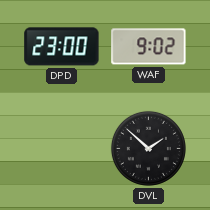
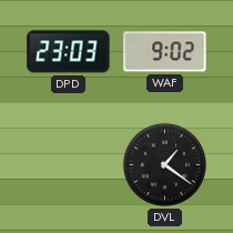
DPD: 23:00 -> 23:03 (69, 52)
DVL: 1:52 -> 1:21 (164, 164)
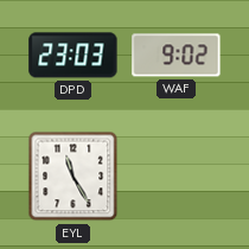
EYL: none -> 11:25 (74, 177)
DVL: 1:21 -> none (164, 164)
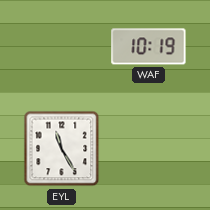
DPD: 23:03 -> none (74, 56)
WAF: 9:02 -> 10:19 (149, 47)
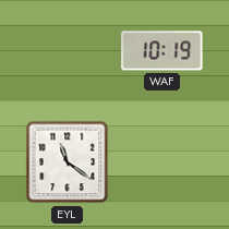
EYL: 11:25 -> 11:21 (68, 162)
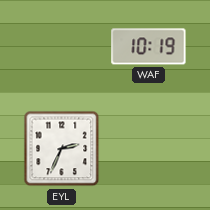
EYL: 11:21 -> 2:34 (62, 149)
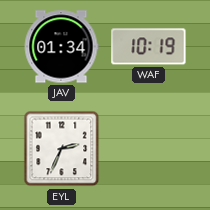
JAV: none -> 01:34 (61, 47)
